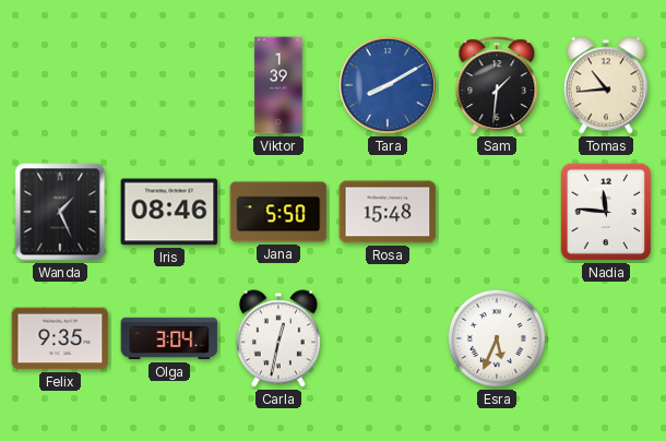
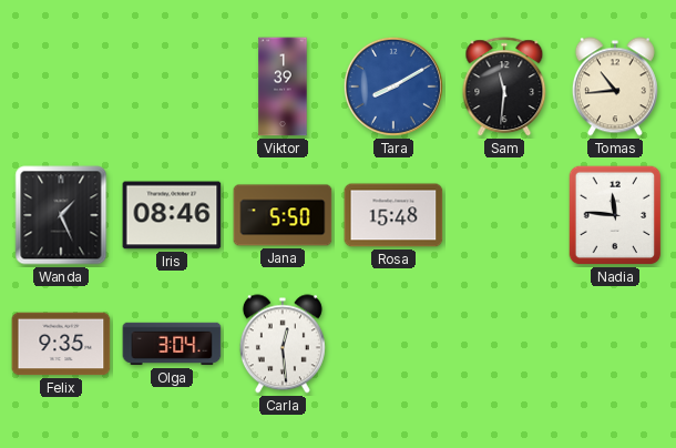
Sam: 1:31 -> 11:31 (504, 88)
Carla: 12:32 -> 12:29 (283, 344)
Esra: 5:34 -> none (497, 338)
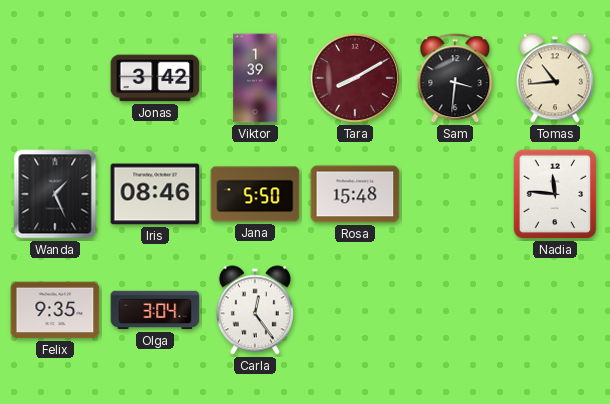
Jonas: none -> 3:42 (155, 78)
Tara dial: blue -> burgundy (355, 78)
Sam: 11:31 -> 3:31 (455, 79)
Carla: 12:29 -> 12:24 (255, 310)
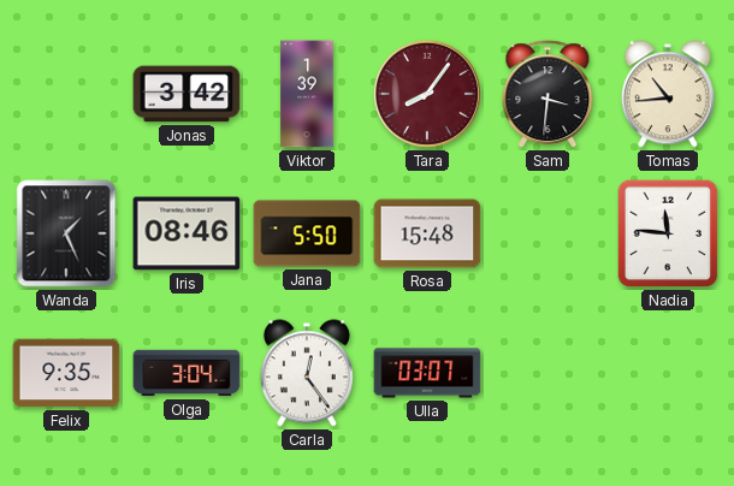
Tara: 8:10 -> 8:06 (427, 94)
Ulla: none -> 03:07 (427, 373)
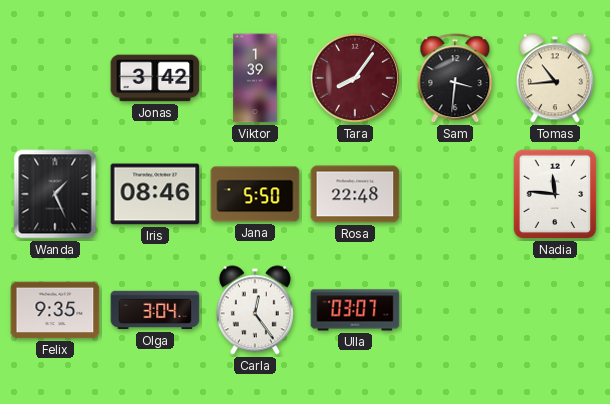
Rosa: 15:48 -> 22:48 (355, 194)
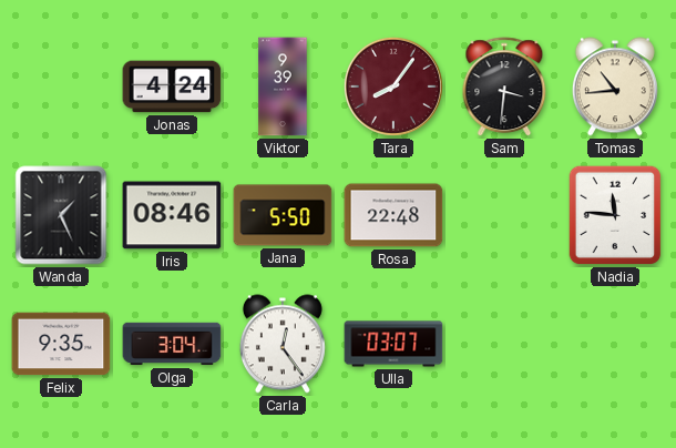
Jonas: 3:42 -> 4:24 (172, 86)
Viktor: 1:39 -> 9:39 (283, 86)
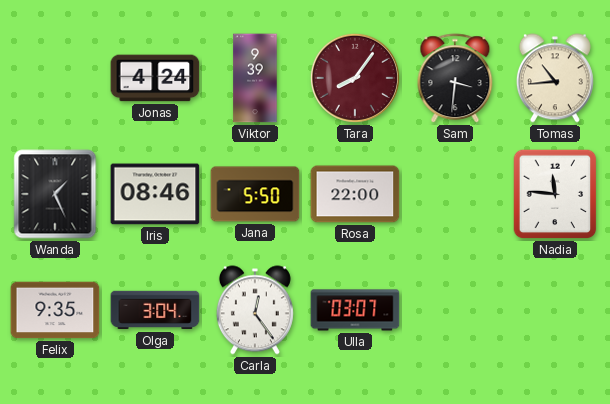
Rosa: 22:48 -> 22:00 (355, 194)
